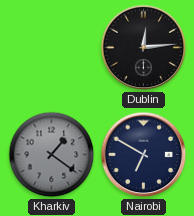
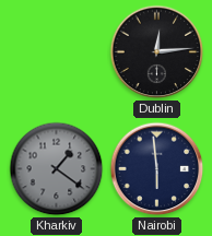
Nairobi: 6:50 -> 5:59 (157, 169)
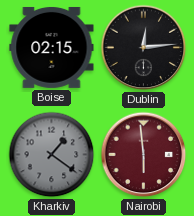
Boise: none -> 02:15 (52, 47)
Nairobi dial: navy -> burgundy (144, 155)
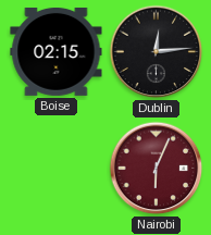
Kharkiv: 1:21 -> none (52, 155)
Nairobi: 5:59 -> 6:04 (157, 169)
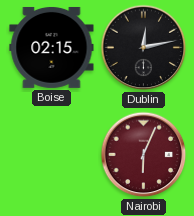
Dublin: 12:14 -> 12:13 (144, 48)
